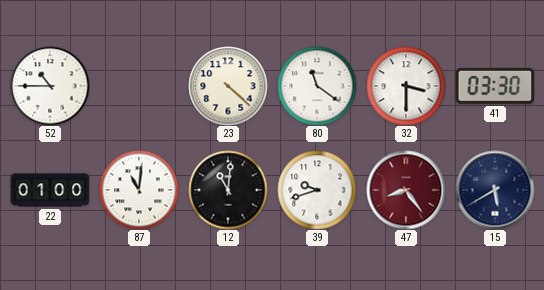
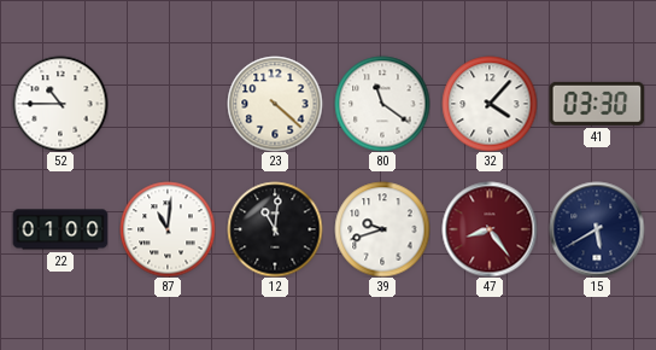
32: 3:30 -> 4:07 (490, 104)
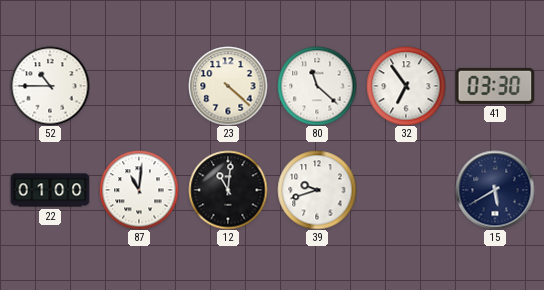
80: 11:21 -> 11:22 (317, 86)
32: 4:07 -> 6:54 (406, 86)
47: 8:24 -> none (490, 229)
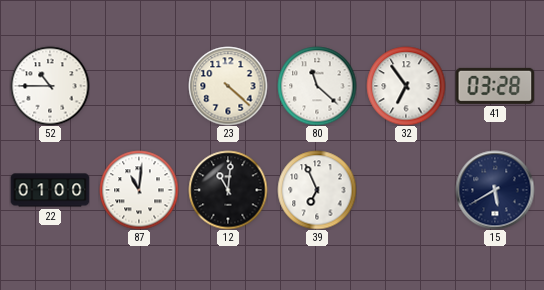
41: 03:30 -> 03:28 (495, 86)
39: 9:42 -> 6:56 (317, 190)
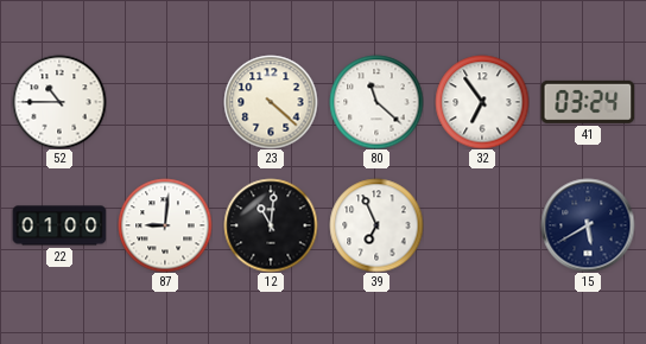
41: 03:28 -> 03:24 (588, 102)
87: 11:01 -> 9:01 (165, 225)
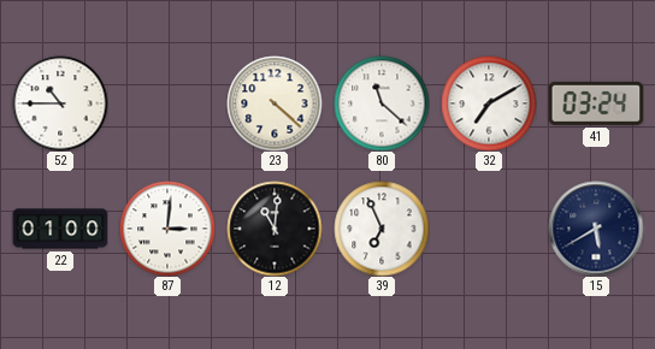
32: 6:54 -> 7:10 (489, 103)
87: 9:01 -> 3:01 (167, 229)
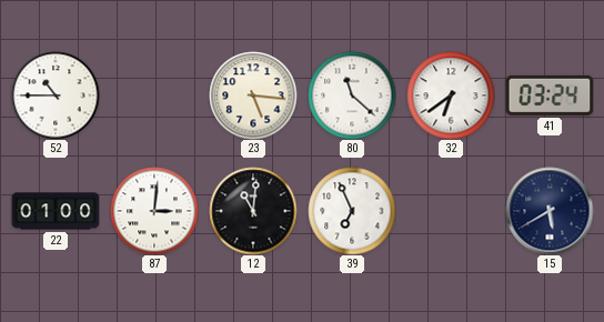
23: 4:22 -> 5:16 (253, 95)
32: 7:10 -> 6:39 (451, 95)
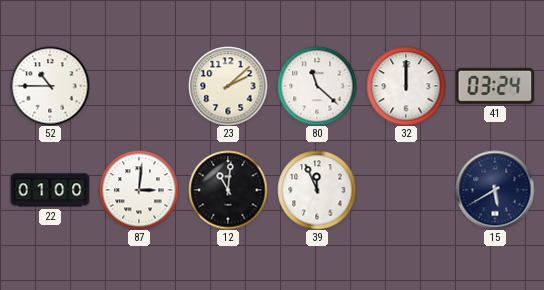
23: 5:16 -> 2:08 (228, 86)
32: 6:39 -> 12:00 (406, 86)
39: 6:56 -> 11:56 (317, 190)
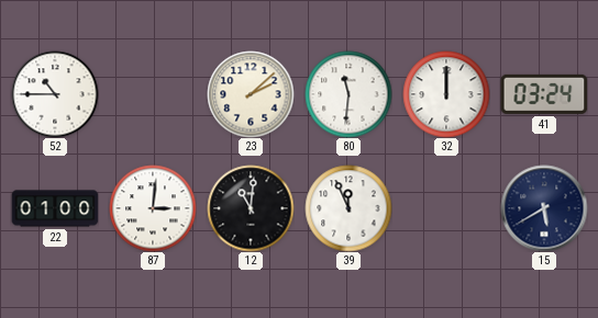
80: 11:22 -> 11:31 (348, 94)
